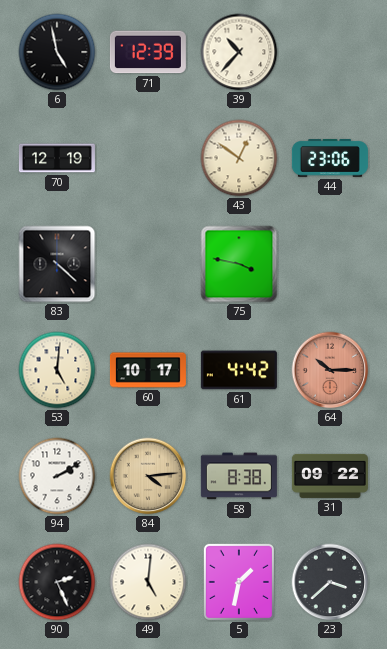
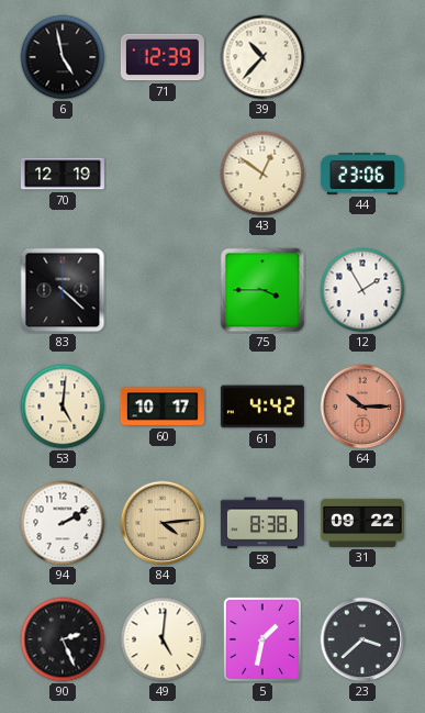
75: 3:47 -> 3:45 (262, 290)
12: none -> 1:55 (362, 290)
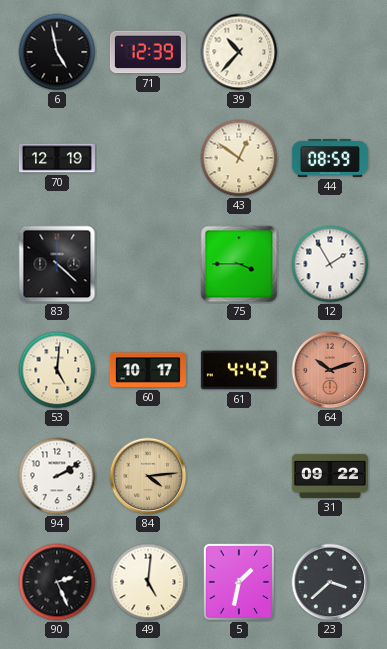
44: 23:06 -> 08:59 (330, 159)
64: 10:15 -> 10:12 (330, 370)
58: 8:38 -> none (262, 523)
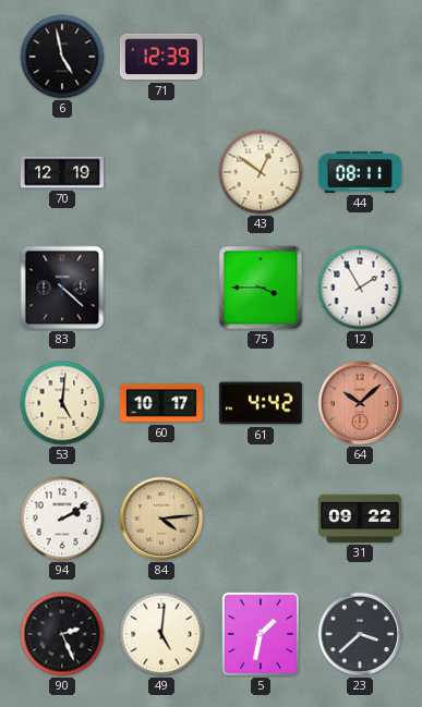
39: 10:37 -> none (239, 52)
44: 08:59 -> 08:11 (360, 173)
64: 10:12 -> 10:08 (360, 403)
